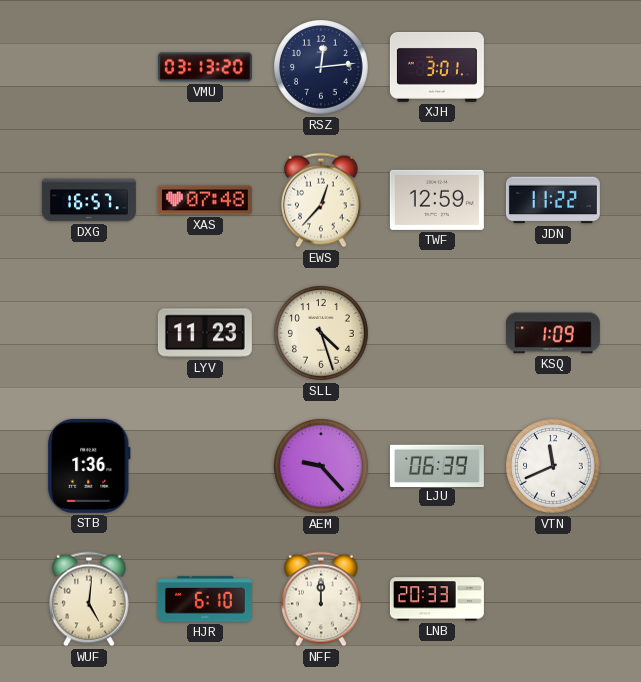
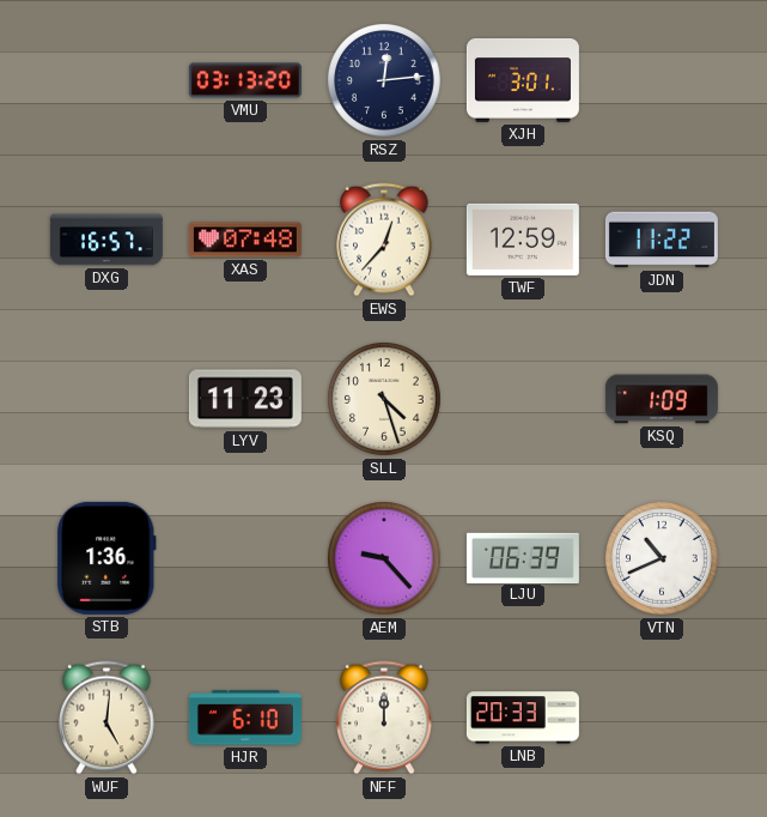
VTN: 11:41 -> 10:41 (663, 559)
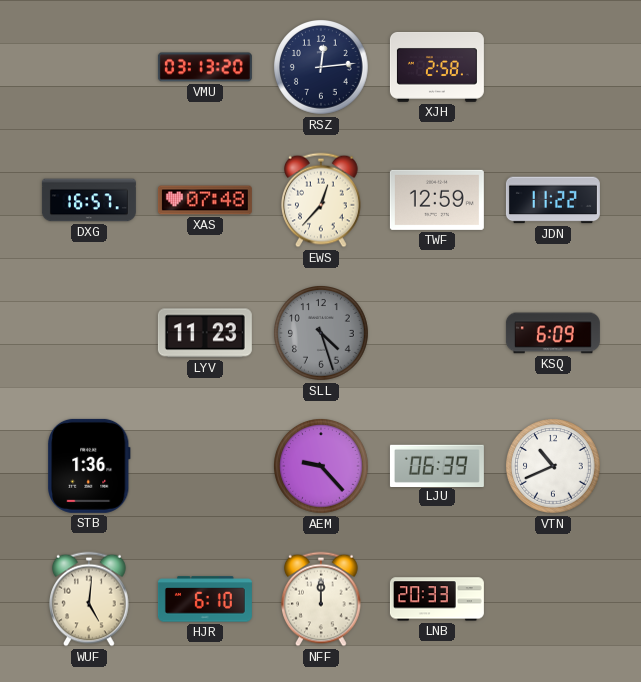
XJH: 3:01 -> 2:58 (437, 68)
SLL dial: cream -> grey (322, 334)
KSQ: 1:09 -> 6:09 (553, 333)
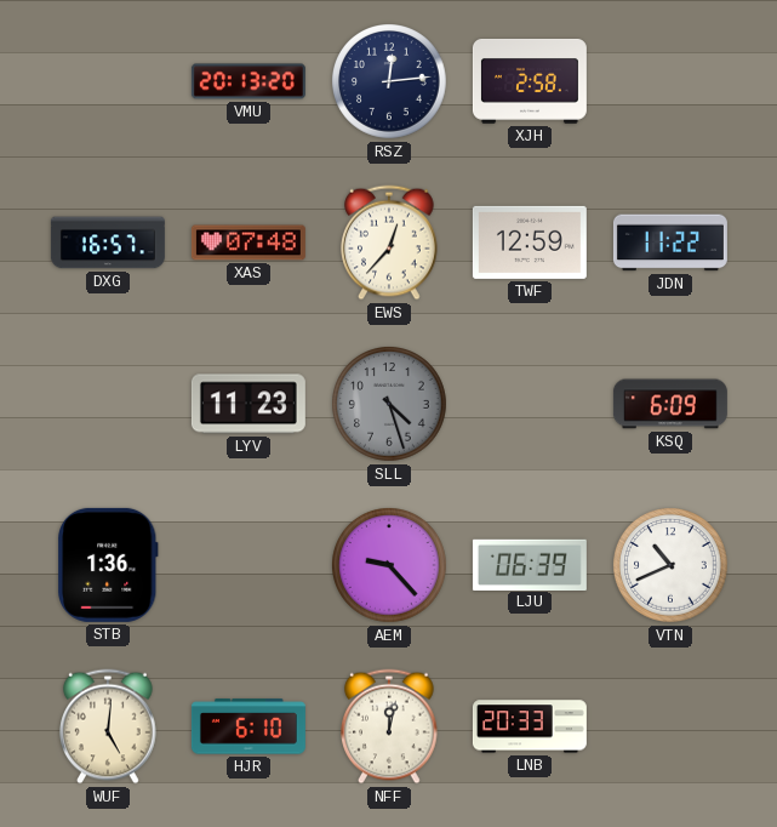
VMU: 03:13 -> 20:13 (248, 81)
NFF: 12:00 -> 12:02 (390, 726)
